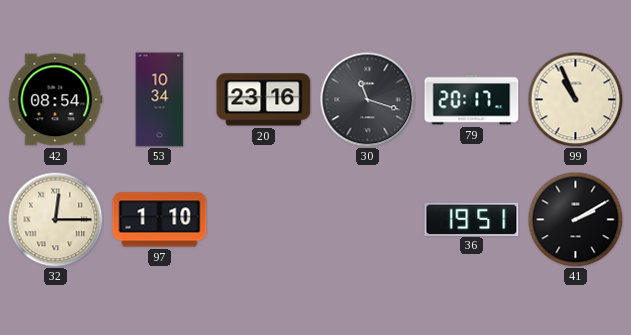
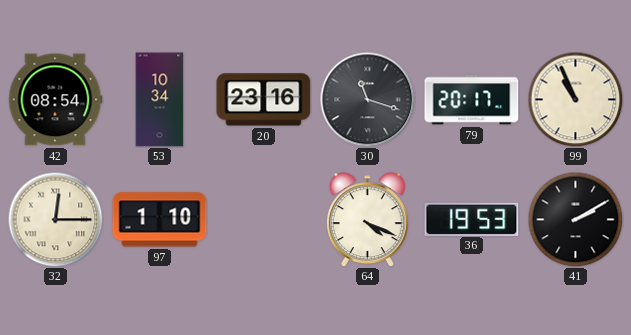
64: none -> 4:19 (367, 220)
36: 19:51 -> 19:53 (472, 219)
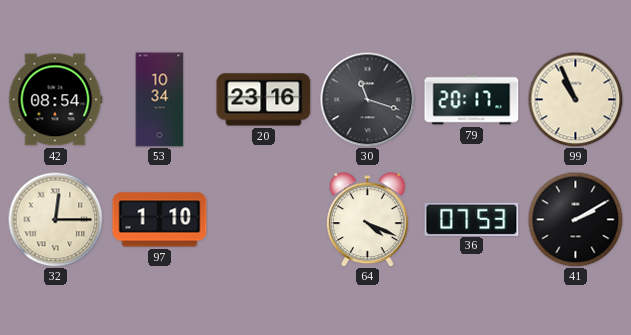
36: 19:53 -> 07:53 (472, 219)
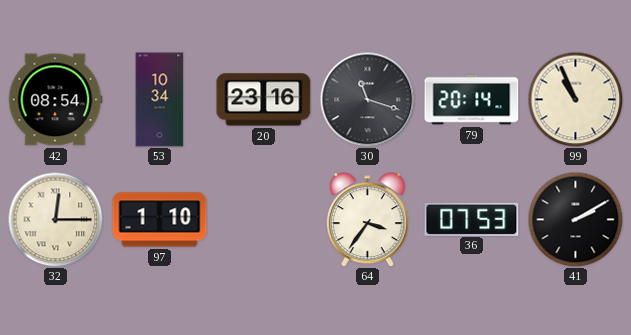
79: 20:17 -> 20:14 (472, 100)
64: 4:19 -> 3:36 (367, 220)
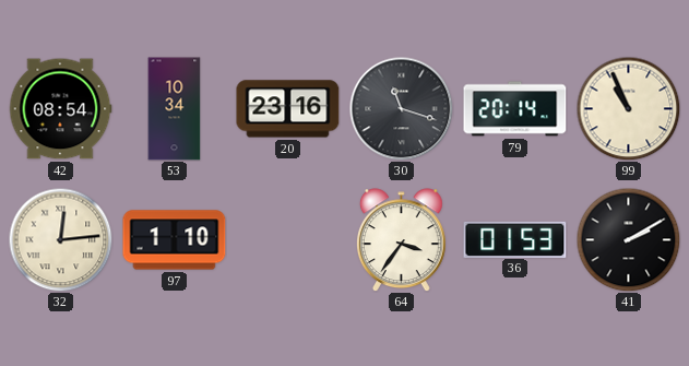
32: 12:15 -> 12:14 (60, 239)
36: 07:53 -> 01:53 (515, 239)
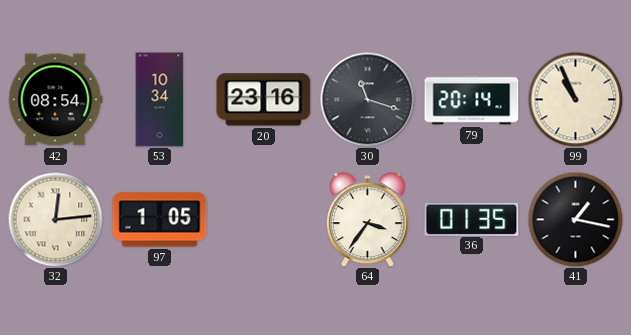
97: 1:10 -> 1:05 (160, 220)
36: 01:53 -> 01:35 (472, 219)
41: 2:10 -> 1:17 (575, 219)
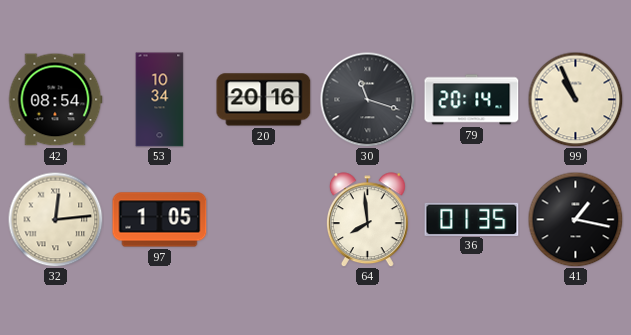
20: 23:16 -> 20:16 (264, 100)
64: 3:36 -> 7:59 (367, 220)
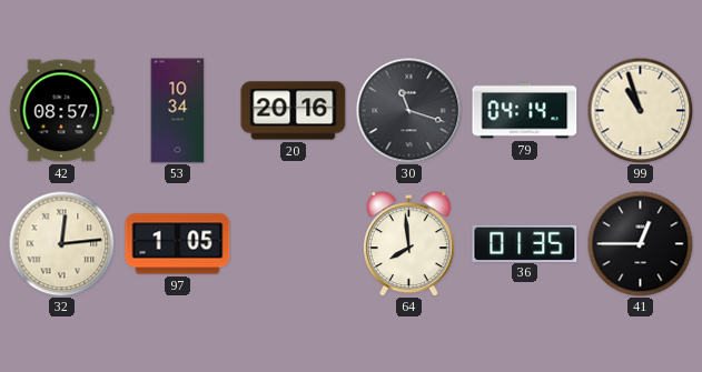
42: 08:54 -> 08:57 (61, 111)
79: 20:14 -> 04:14 (525, 111)
99: 10:56 -> 10:57 (640, 110)
41: 1:17 -> 12:45 (640, 243)
